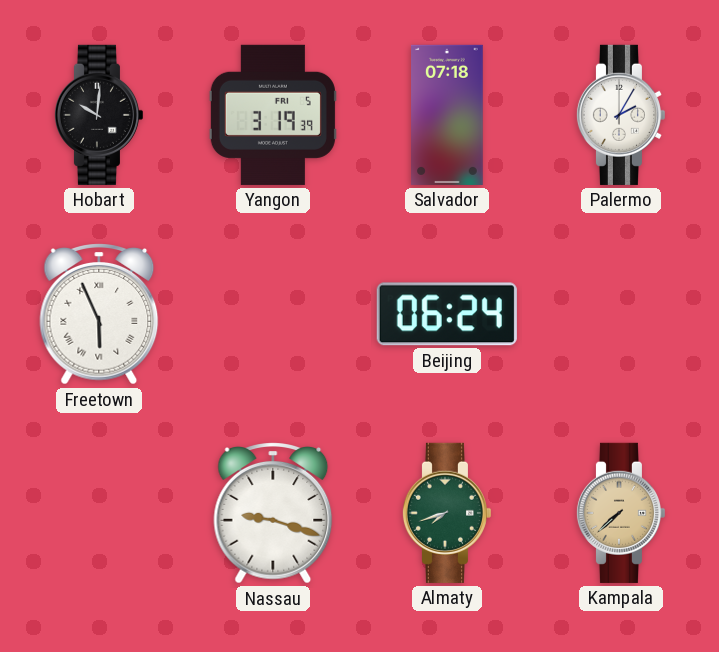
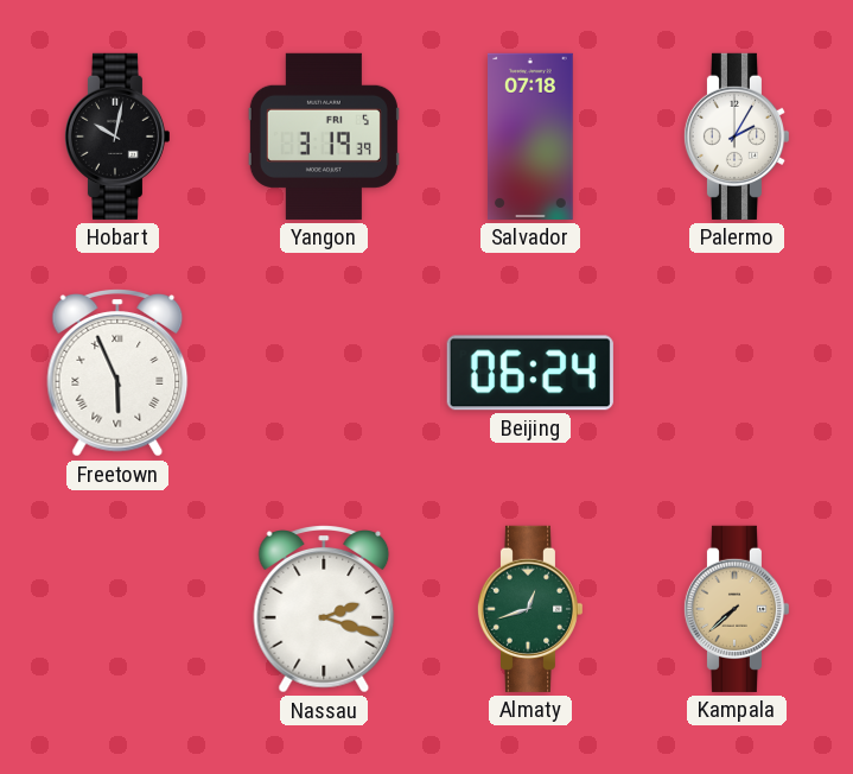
Hobart: 10:01 -> 10:02 (116, 137)
Nassau: 9:18 -> 2:18 (324, 609)
Almaty: 7:42 -> 12:42 (529, 609)
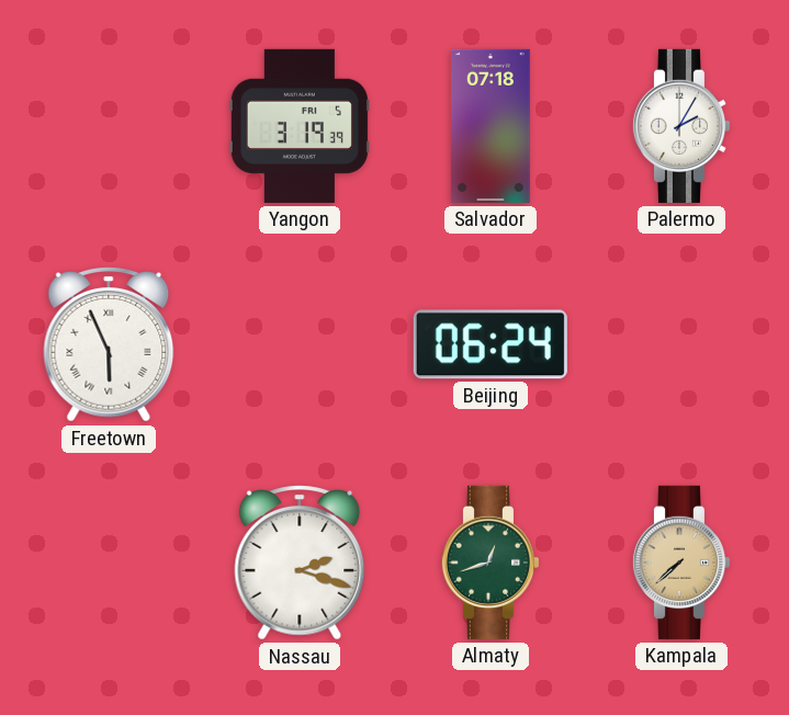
Hobart: 10:02 -> none (116, 137)
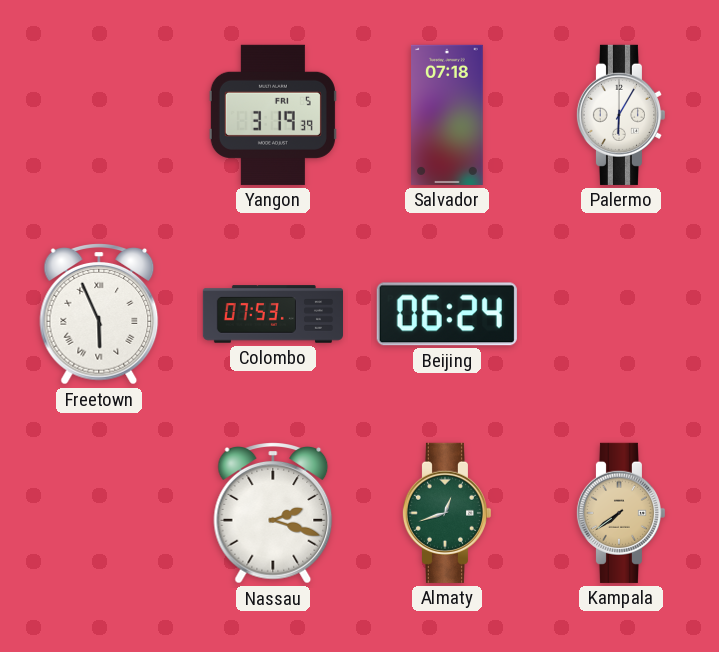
Palermo: 2:05 -> 6:05 (620, 115)
Colombo: none -> 07:53 (272, 314)
Kampala: 7:38 -> 7:39 (620, 513)
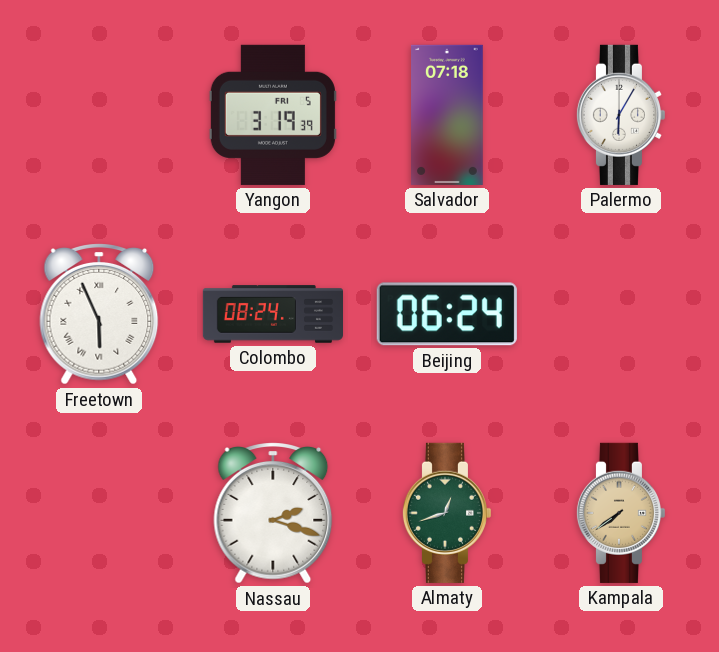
Colombo: 07:53 -> 08:24 (272, 314)
